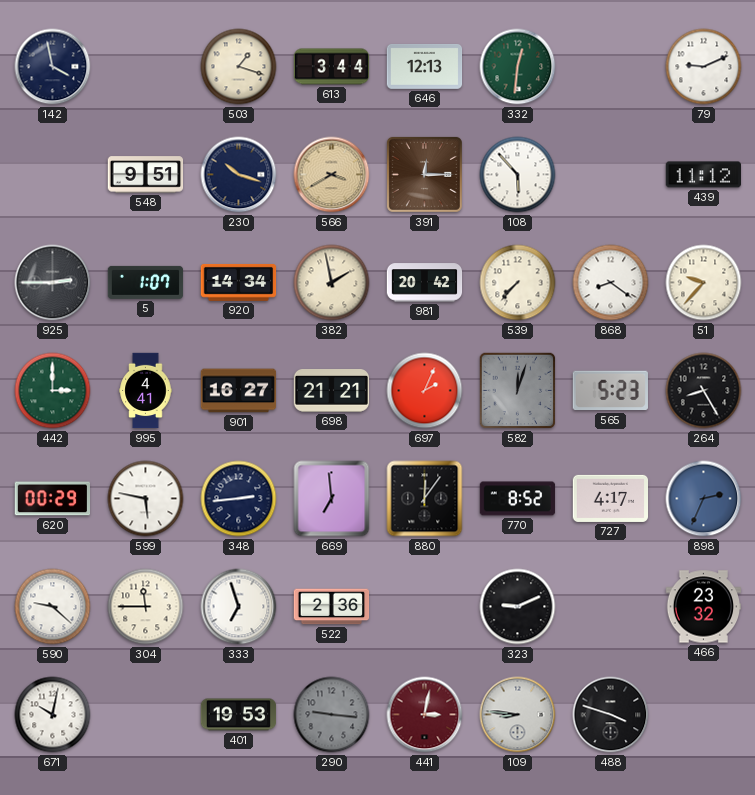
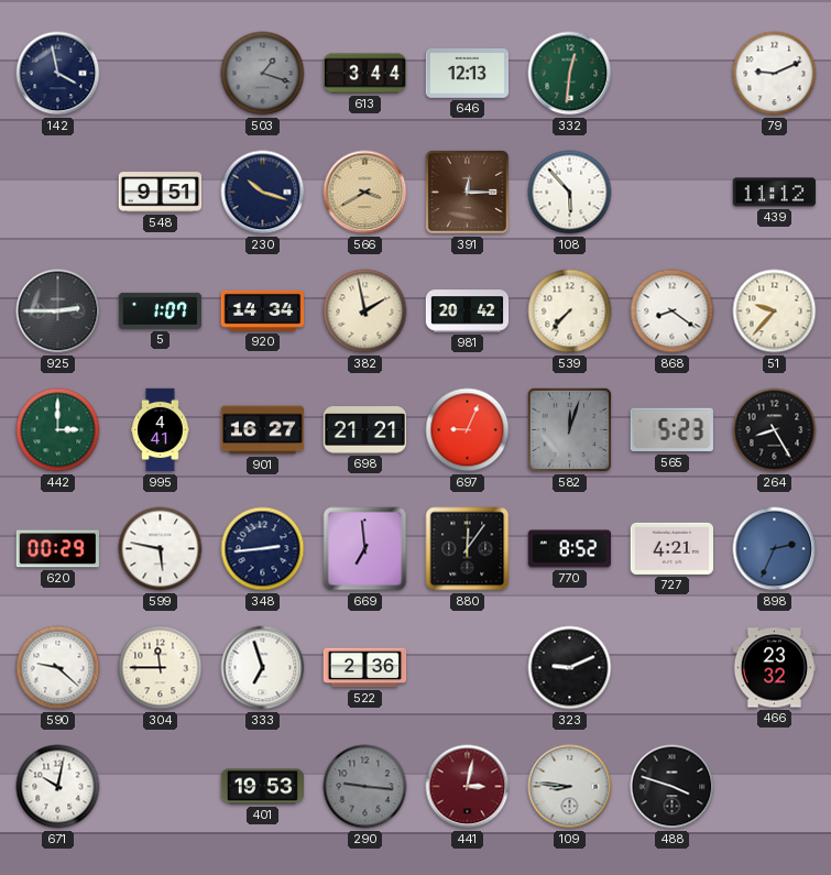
503 dial: cream -> grey (263, 74)
697: 2:04 -> 9:04 (468, 430)
727: 4:17 -> 4:21 (673, 548)
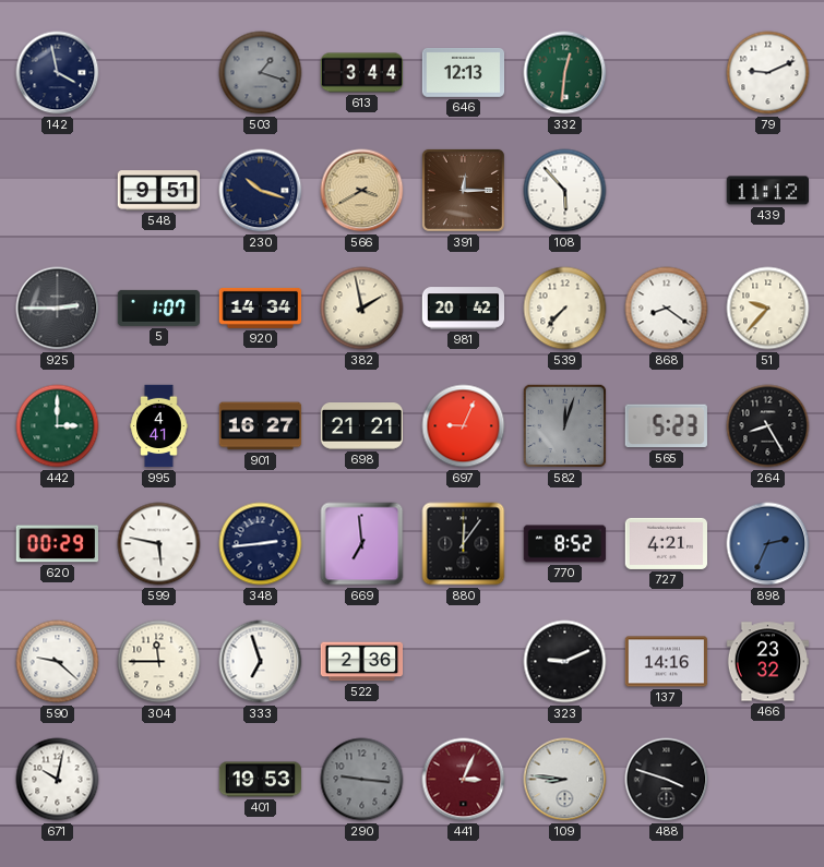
137: none -> 14:16 (667, 662)
441: 3:02 -> 3:04 (464, 780)
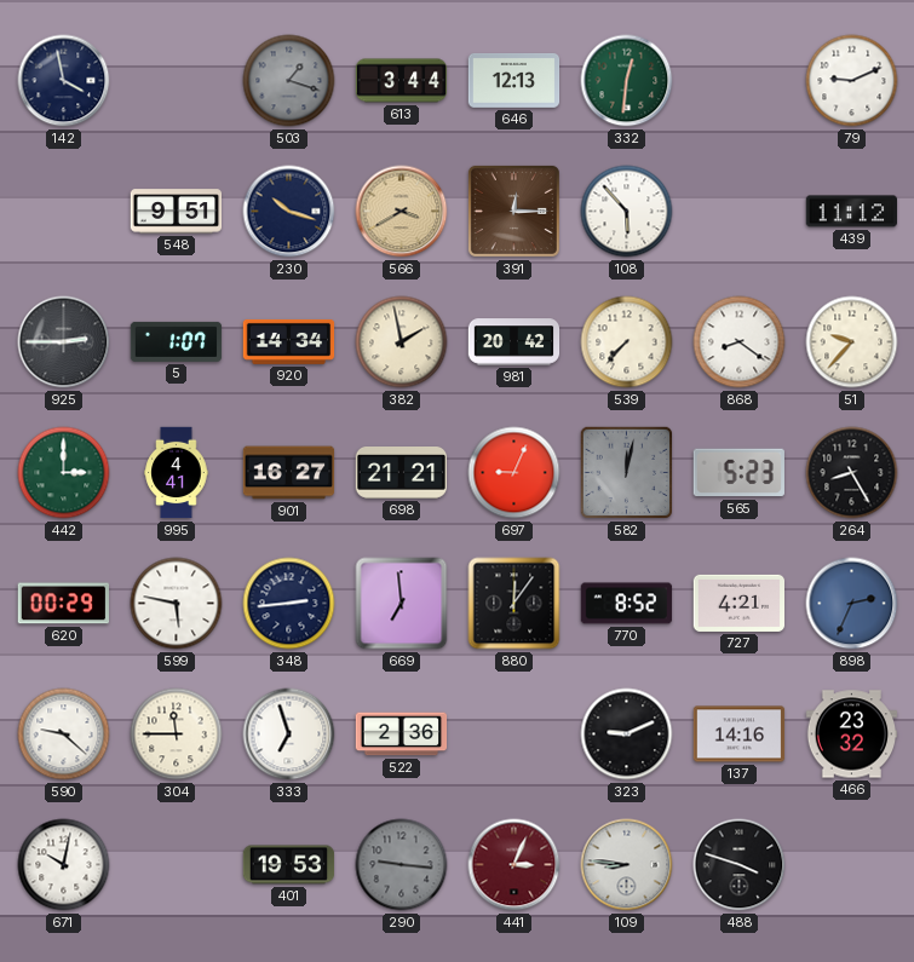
582: 12:03 -> 12:02 (627, 473)
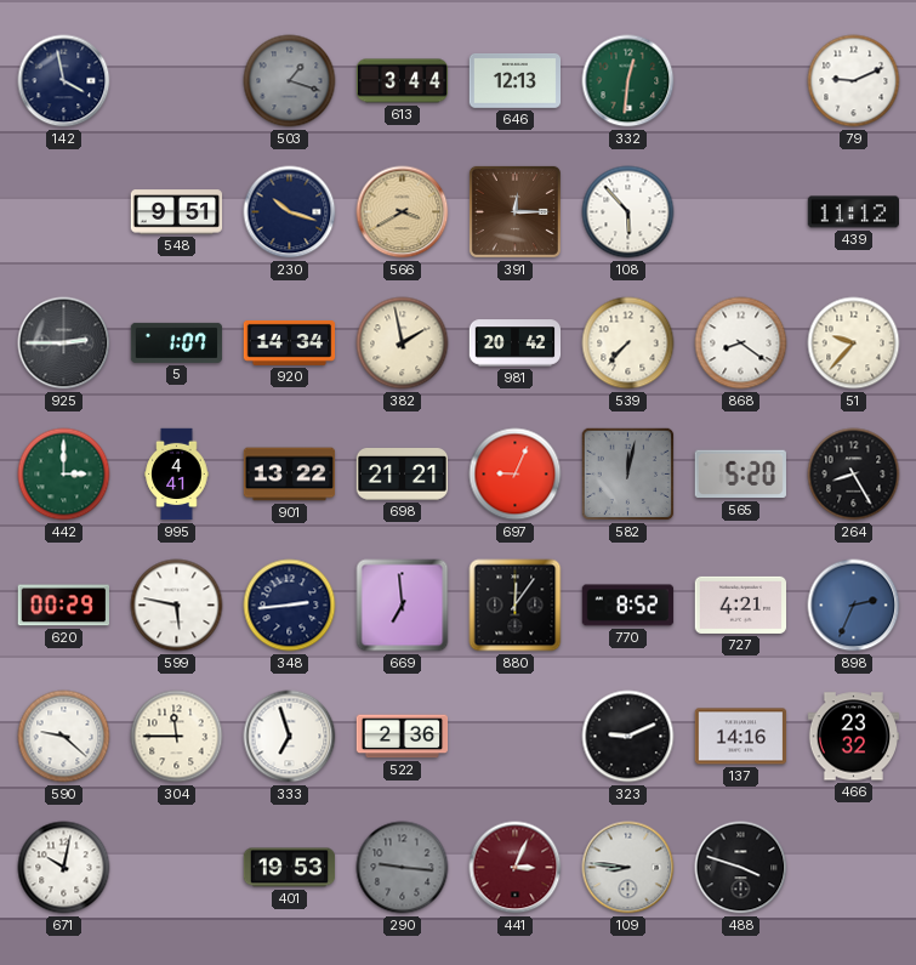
901: 16:27 -> 13:22 (290, 475)
565: 5:23 -> 5:20 (740, 475)
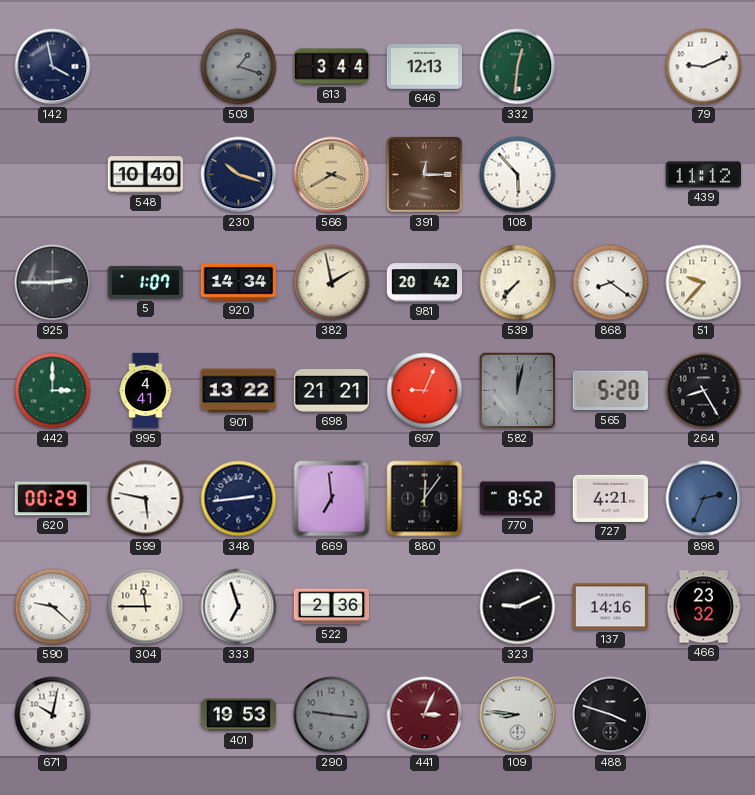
548: 9:51 -> 10:40 (146, 175)
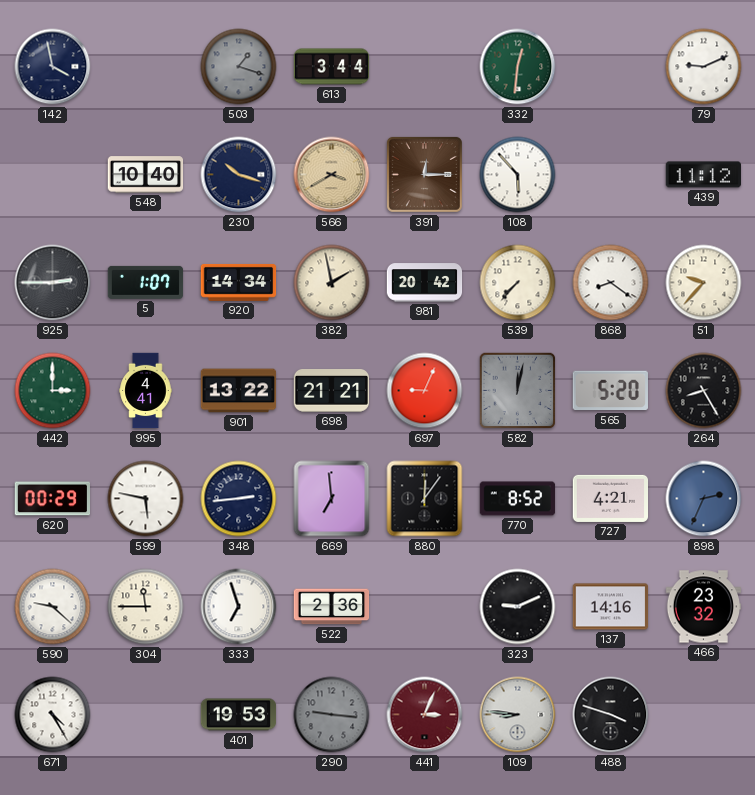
646: 12:13 -> none (425, 67)
671: 10:02 -> 4:25 (53, 715)
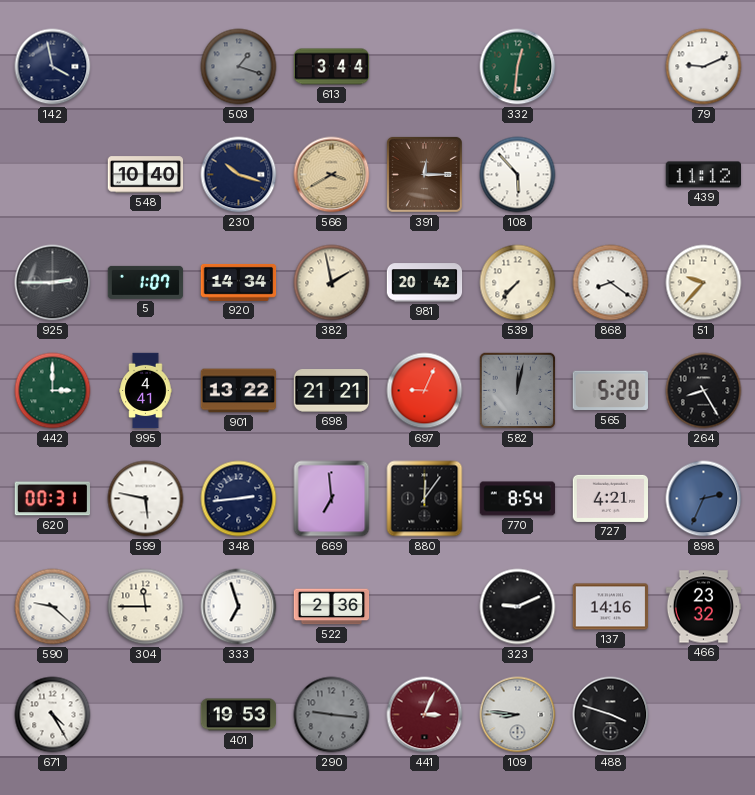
620: 00:29 -> 00:31 (52, 499)
770: 8:52 -> 8:54 (518, 499)
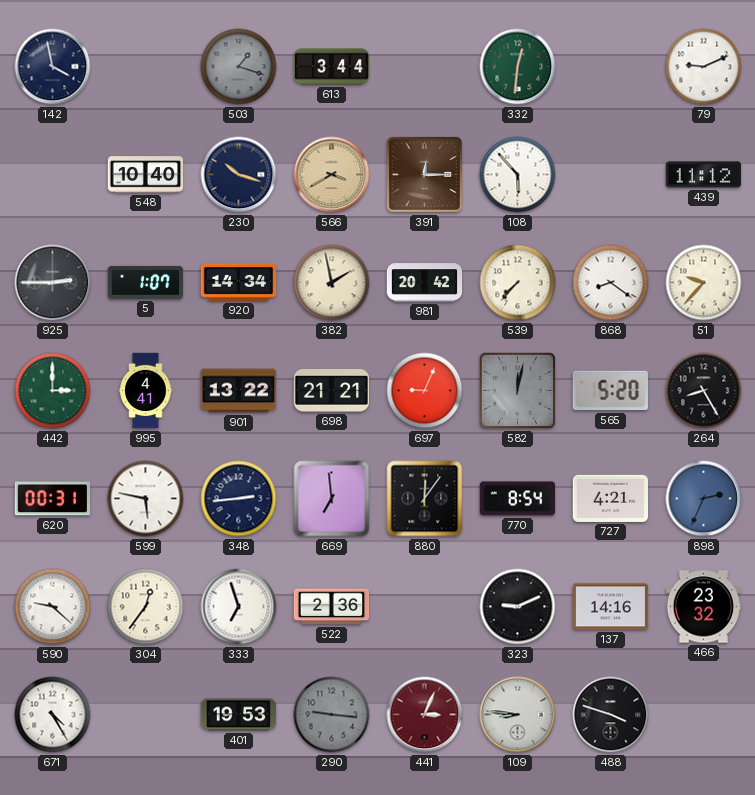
304: 11:45 -> 12:36 (146, 607)
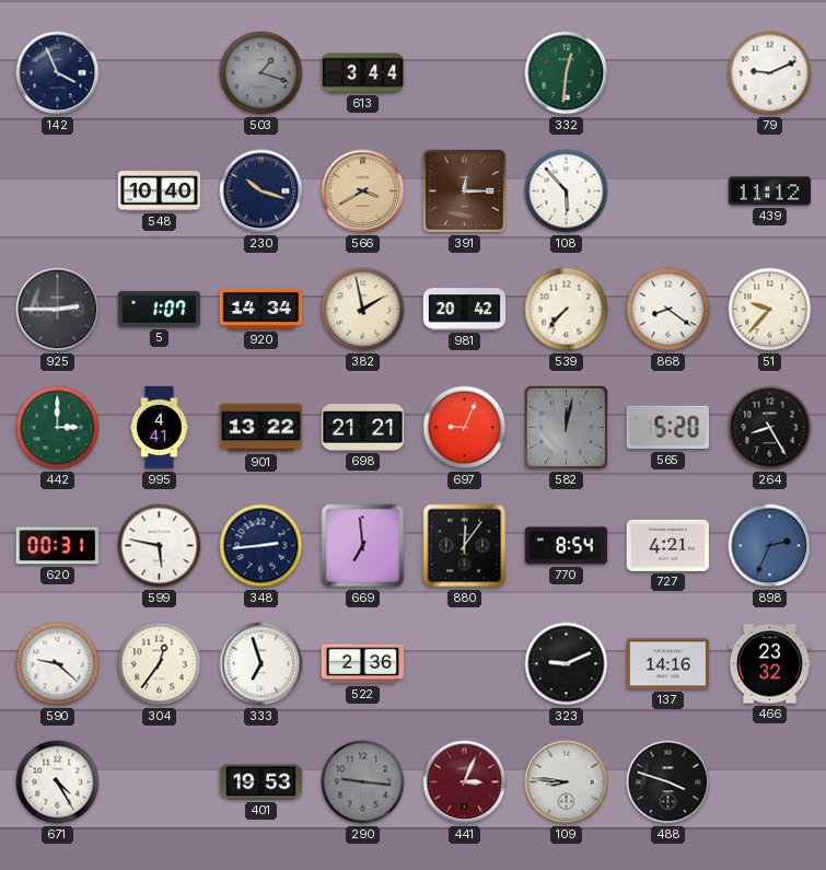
142: 3:58 -> 3:56 (58, 73)
